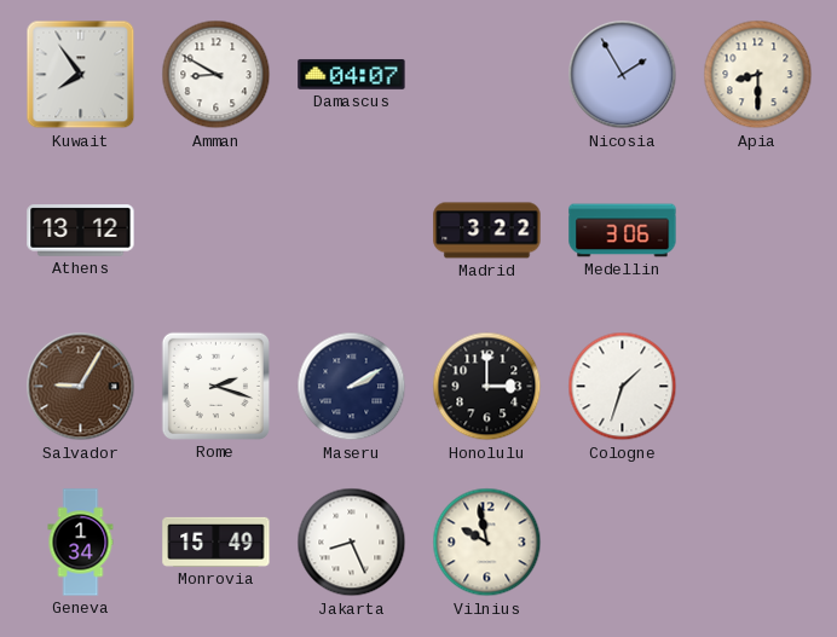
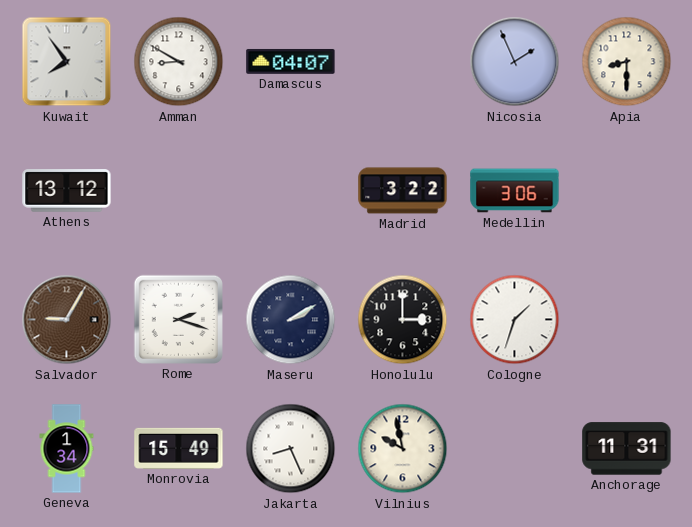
Nicosia: 1:55 -> 1:56 (515, 62)
Anchorage: none -> 11:31 (627, 449)
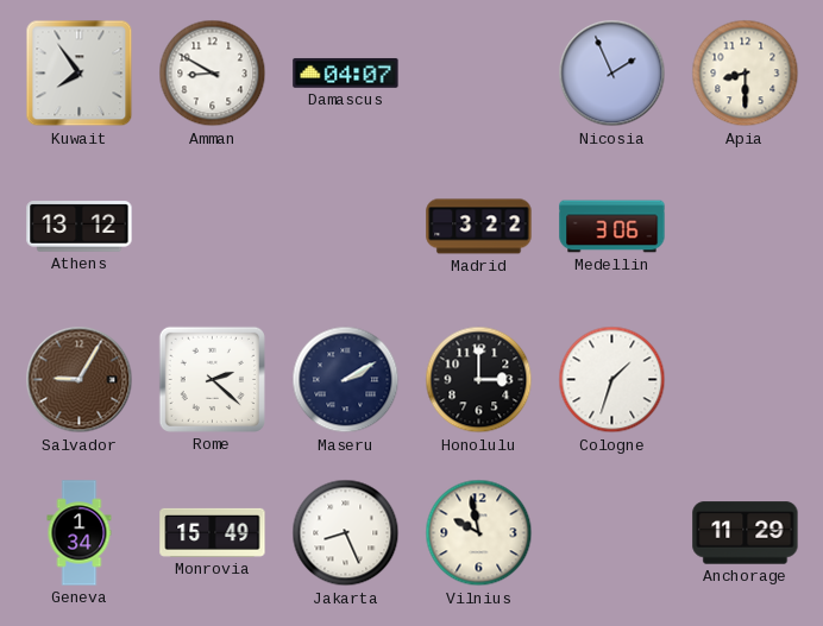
Rome: 2:18 -> 2:22 (212, 379)
Anchorage: 11:31 -> 11:29 (746, 533)
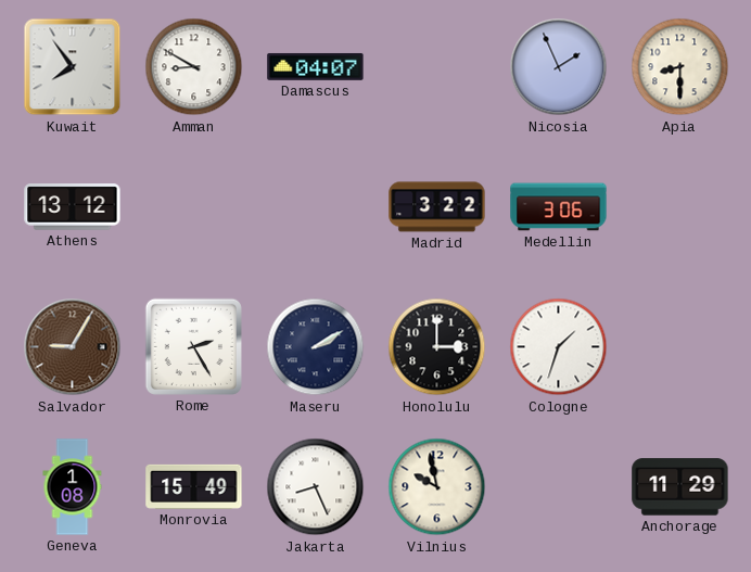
Rome: 2:22 -> 2:25 (193, 346)
Geneva: 1:34 -> 1:08 (73, 487)
